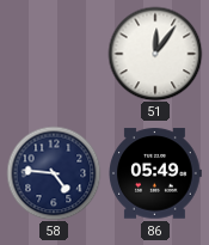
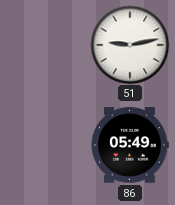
51: 12:06 -> 9:13 (130, 45)
58: 4:46 -> none (54, 173)
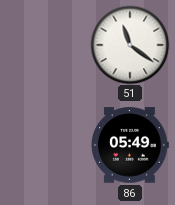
51: 9:13 -> 11:21 (130, 45)
